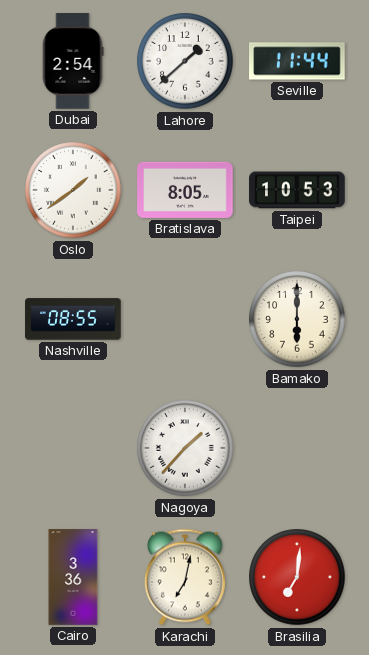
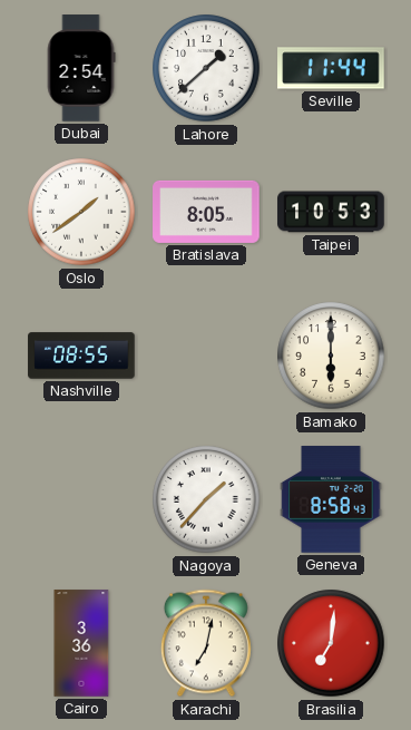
Geneva: none -> 8:58 (331, 499)
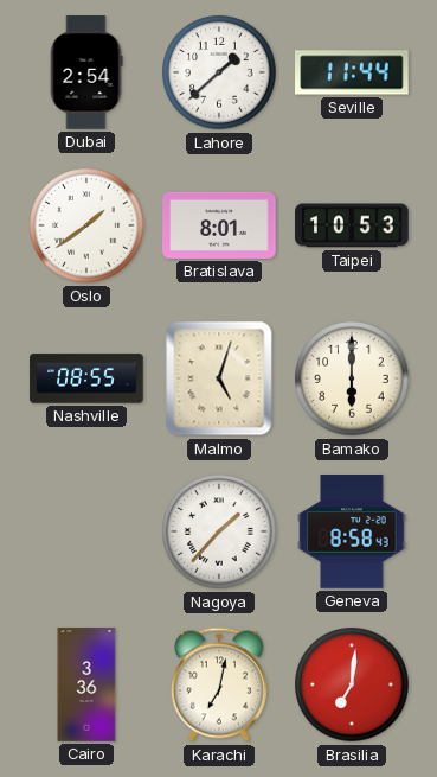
Bratislava: 8:05 -> 8:01 (219, 225)
Malmo: none -> 5:03 (219, 378)
